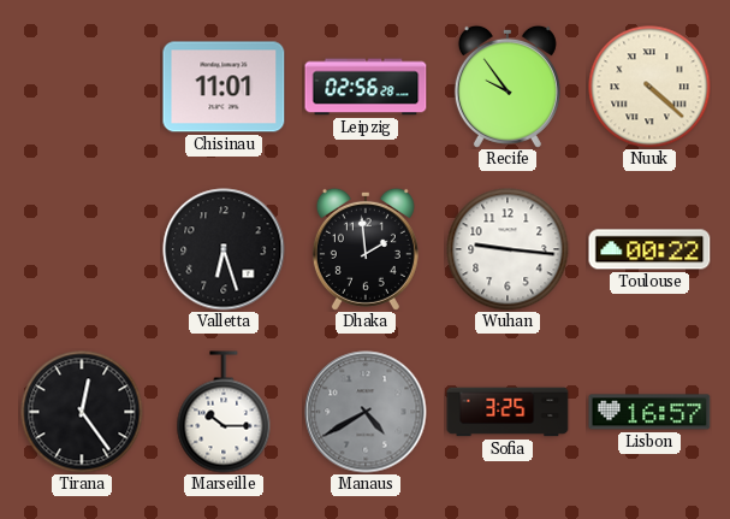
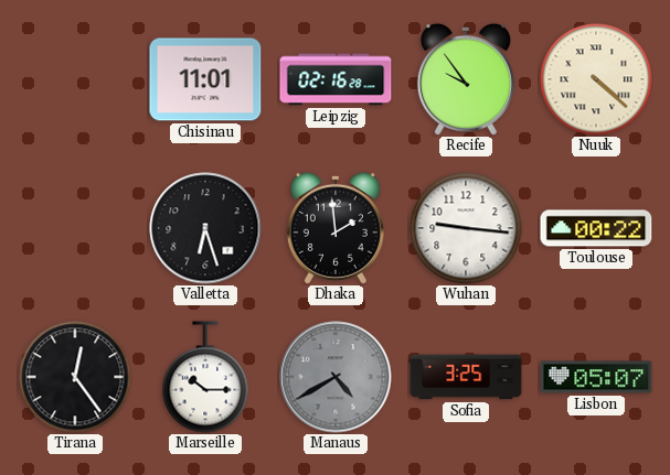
Leipzig: 02:56 -> 02:16 (336, 79)
Lisbon: 16:57 -> 05:07 (596, 377)
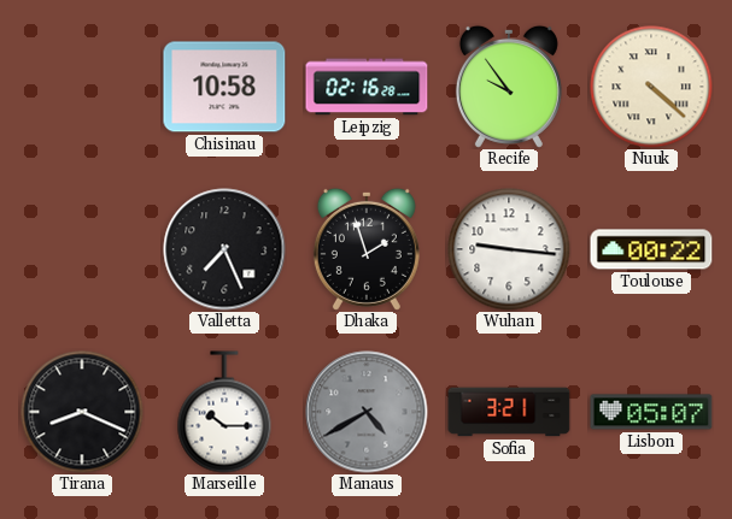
Chisinau: 11:01 -> 10:58 (224, 87)
Valletta: 6:27 -> 7:26 (224, 249)
Dhaka: 1:59 -> 1:57 (367, 249)
Tirana: 12:24 -> 8:19 (82, 412)
Sofia: 3:25 -> 3:21 (509, 412)
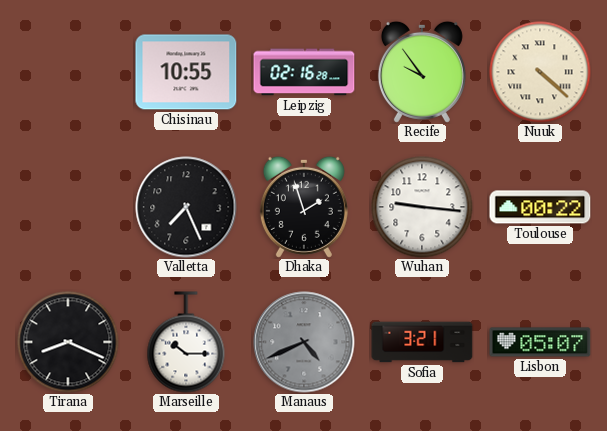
Chisinau: 10:58 -> 10:55 (186, 72)
Manaus: 4:40 -> 4:41 (304, 342)
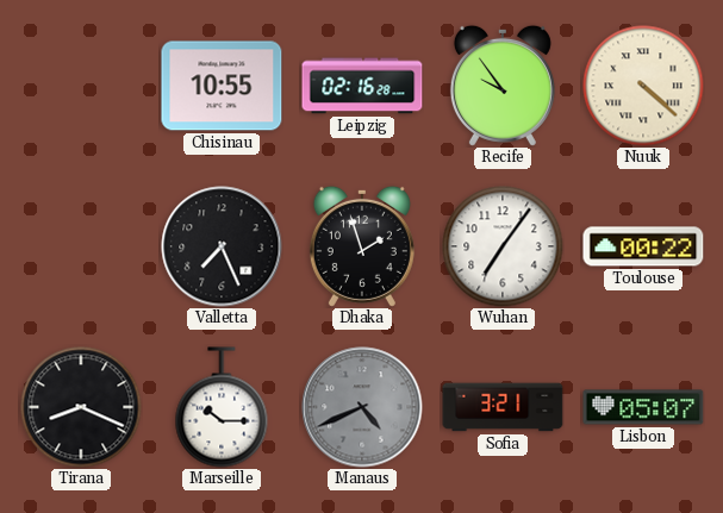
Wuhan: 9:16 -> 7:06 (503, 246)
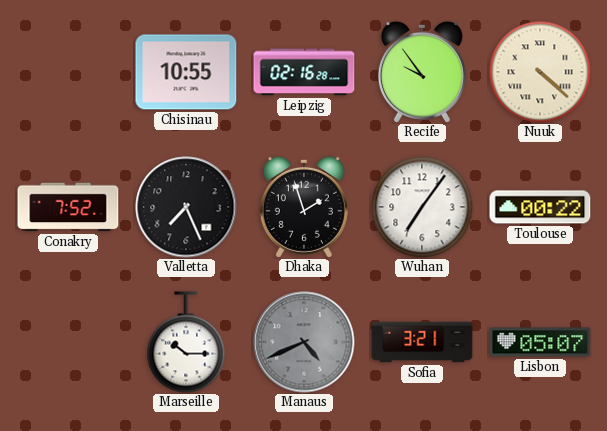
Conakry: none -> 7:52 (68, 207)
Tirana: 8:19 -> none (81, 407)
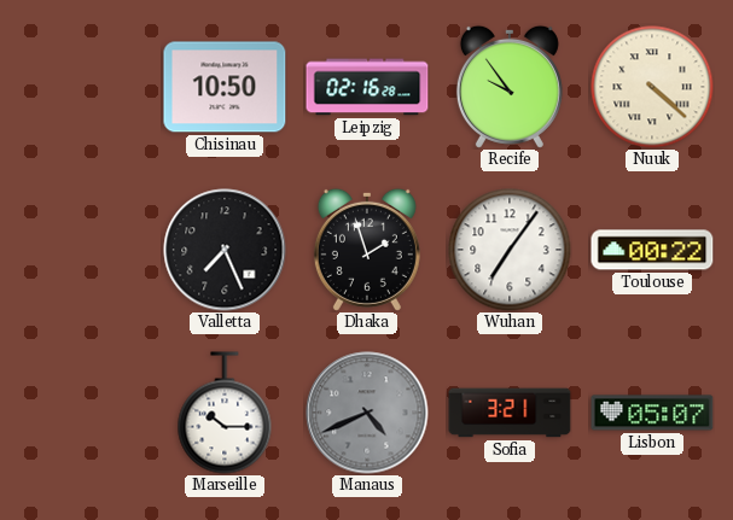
Chisinau: 10:55 -> 10:50 (225, 87)
Conakry: 7:52 -> none (68, 207)
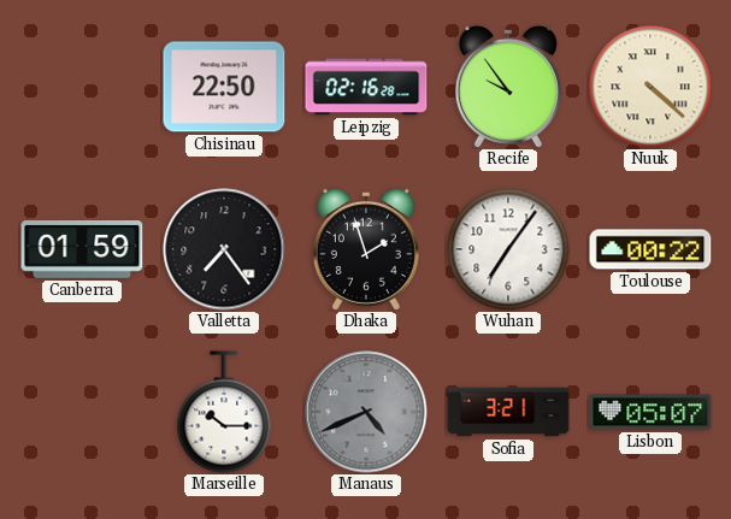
Chisinau: 10:50 -> 22:50 (224, 87)
Canberra: none -> 01:59 (82, 250)
Valletta: 7:26 -> 7:24 (224, 249)
